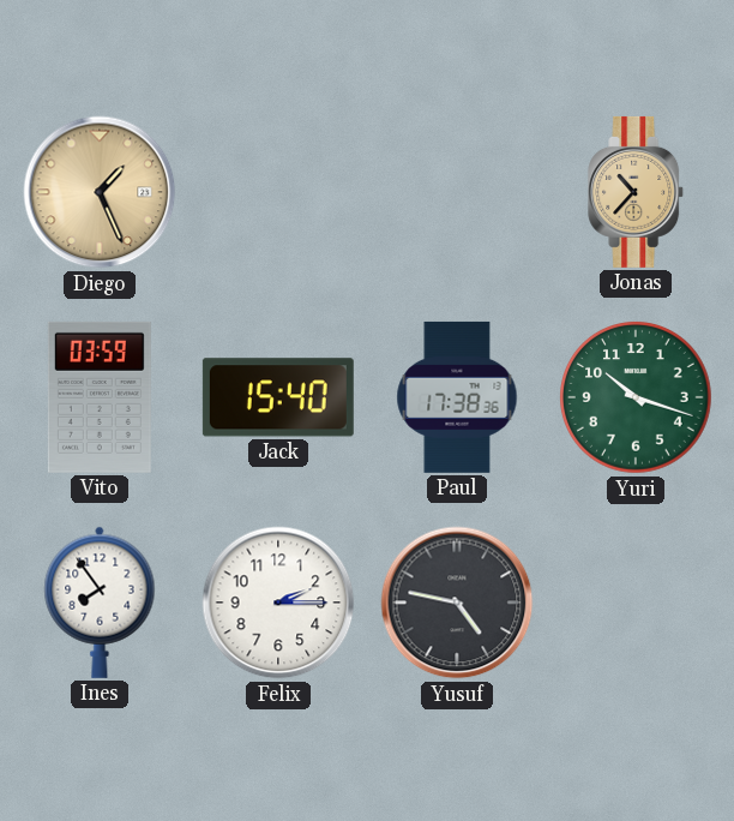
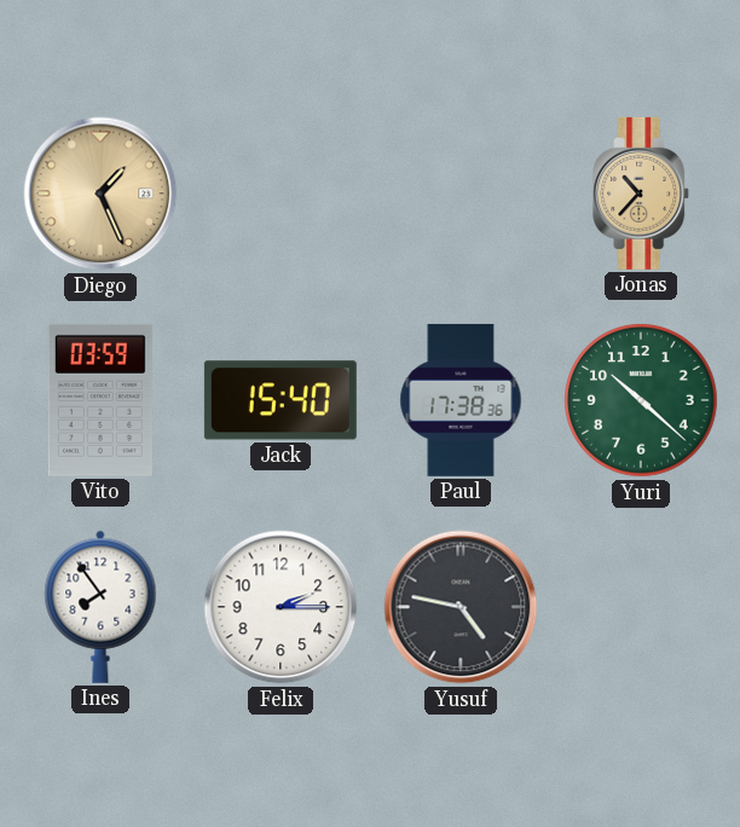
Yuri: 10:18 -> 10:22 (642, 401)
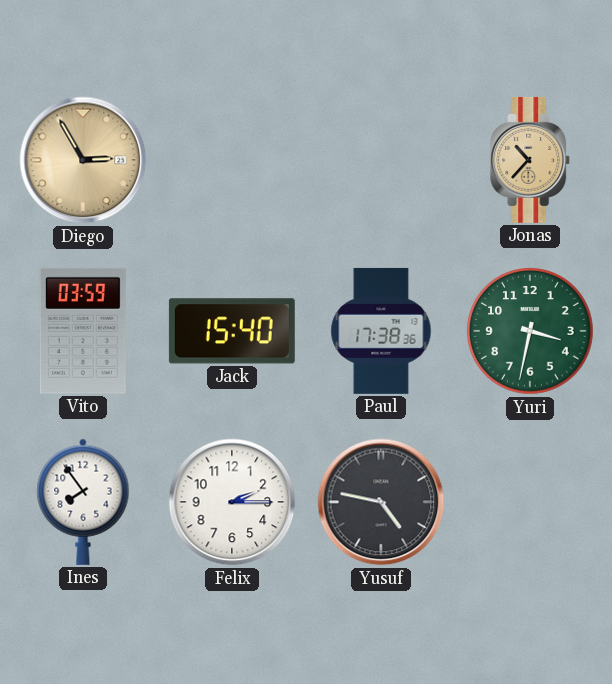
Diego: 1:26 -> 2:55 (83, 160)
Yuri: 10:22 -> 3:32 (531, 332)
